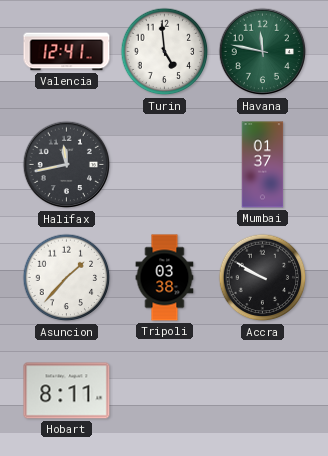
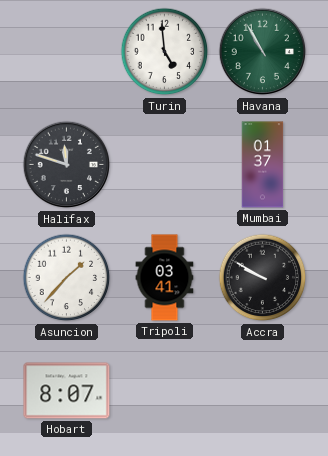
Valencia: 12:41 -> none (67, 52)
Havana: 11:47 -> 10:55 (263, 52)
Halifax: 11:43 -> 11:48 (67, 165)
Tripoli: 03:38 -> 03:41 (165, 278)
Hobart: 8:11 -> 8:07 (67, 391)
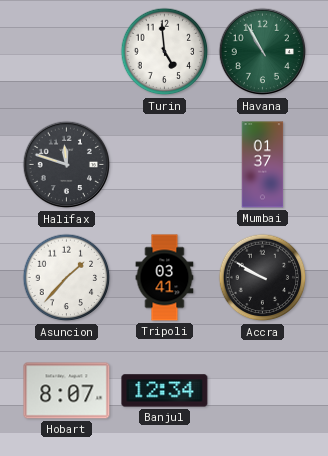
Banjul: none -> 12:34 (165, 391)
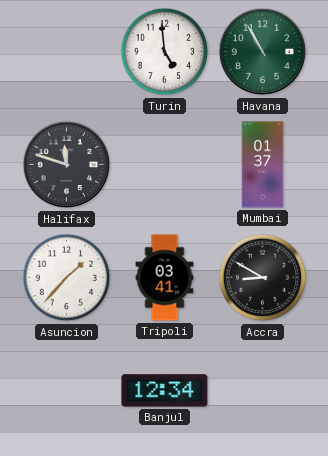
Accra: 9:50 -> 8:50 (263, 278)
Hobart: 8:07 -> none (67, 391)
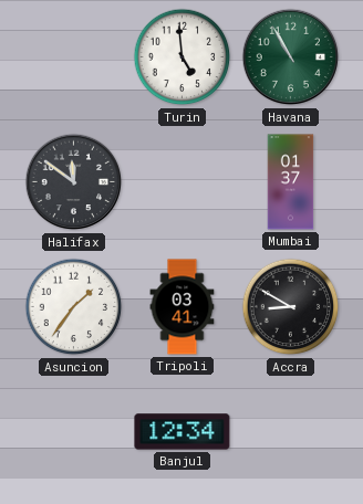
Halifax: 11:48 -> 11:51 (74, 182)
Asuncion: 1:37 -> 1:36 (74, 307)
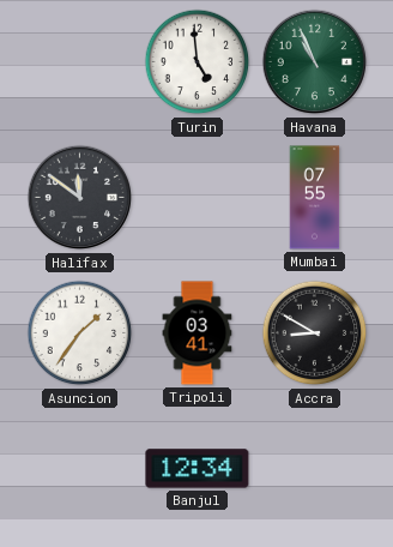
Havana: 10:55 -> 10:56 (315, 62)
Mumbai: 01:37 -> 07:55 (315, 198)
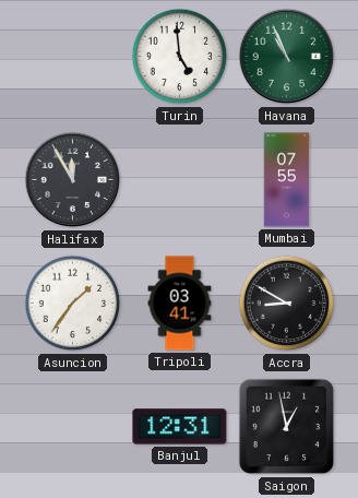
Halifax: 11:51 -> 11:55 (73, 180)
Banjul: 12:34 -> 12:31 (180, 427)
Saigon: none -> 12:58 (287, 427)
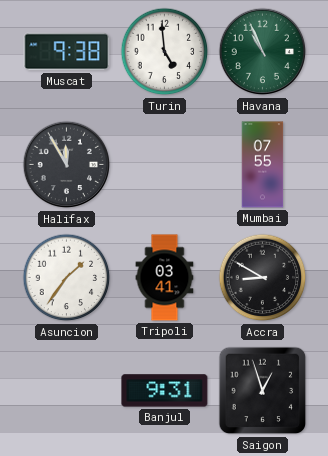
Muscat: none -> 9:38 (67, 52)
Banjul: 12:31 -> 9:31 (165, 391)
Saigon: 12:58 -> 12:57 (263, 391)
